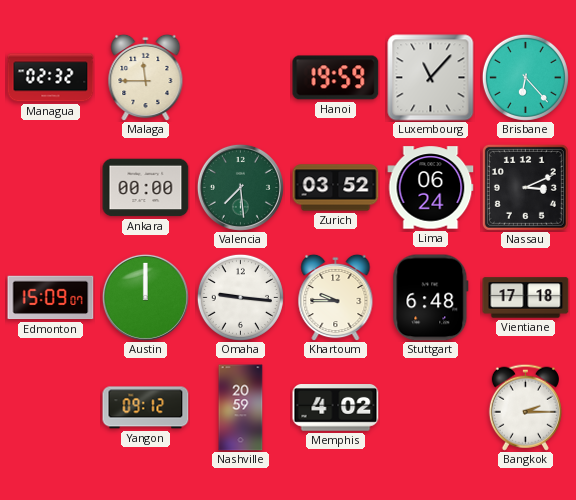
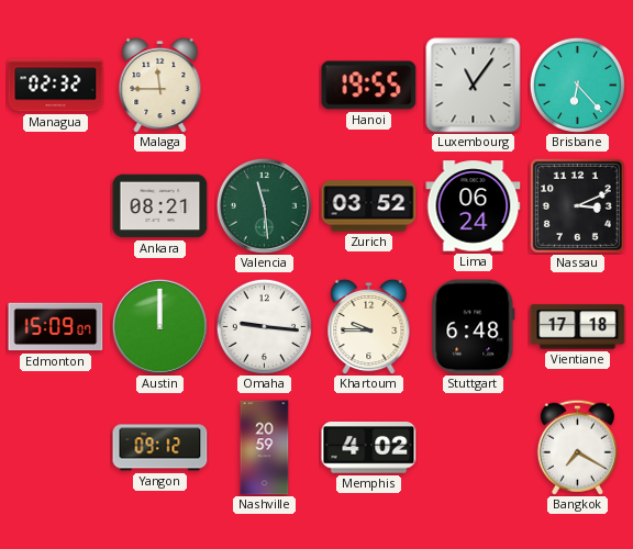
Hanoi: 19:59 -> 19:55 (369, 86)
Luxembourg: 11:07 -> 11:06 (474, 86)
Ankara: 00:00 -> 08:21 (160, 206)
Valencia: 7:29 -> 11:29 (264, 205)
Bangkok: 2:15 -> 7:20 (577, 447)
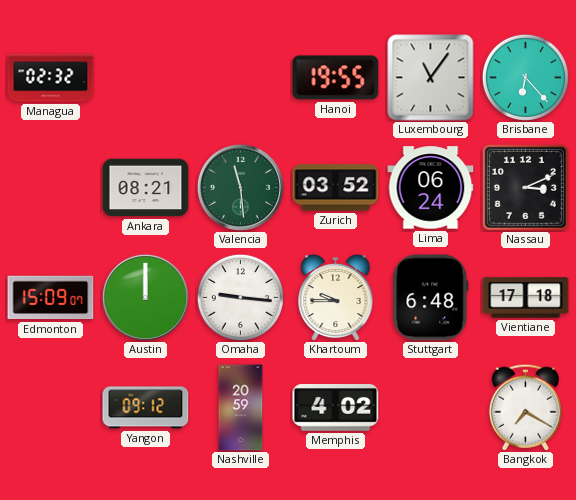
Malaga: 11:45 -> none (160, 85)
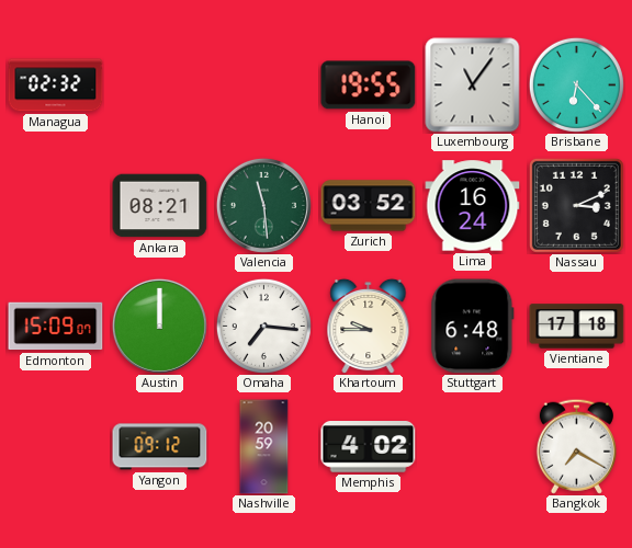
Lima: 06:24 -> 16:24 (473, 206)
Omaha: 9:16 -> 7:16 (263, 326)
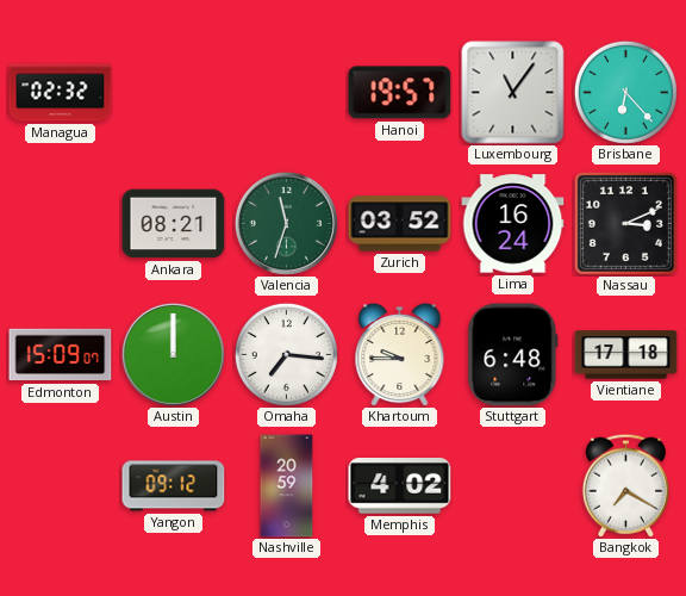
Hanoi: 19:55 -> 19:57 (400, 93)
Valencia: 11:29 -> 11:33 (286, 223)
